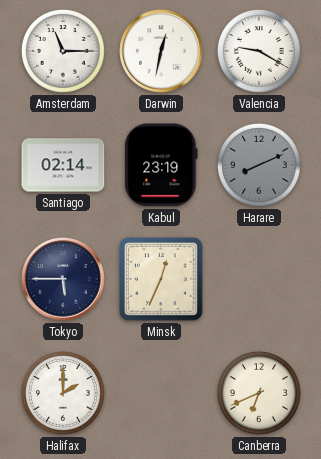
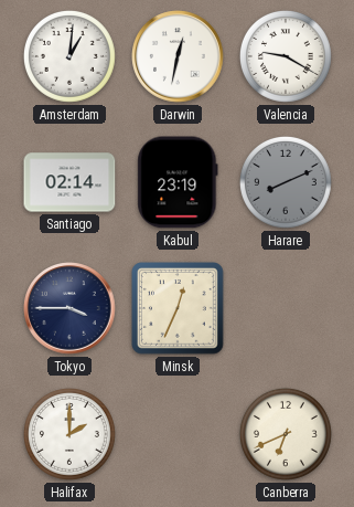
Amsterdam: 11:15 -> 1:01 (69, 56)
Tokyo: 5:45 -> 3:45 (69, 308)
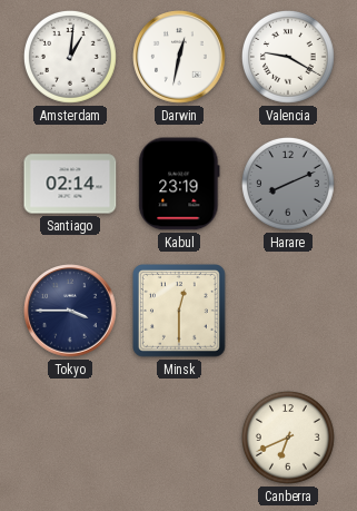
Minsk: 12:34 -> 12:30 (180, 312)
Halifax: 2:00 -> none (69, 434)
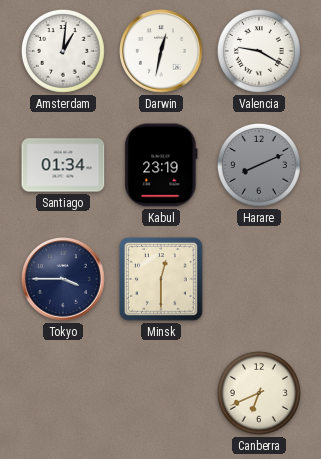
Santiago: 02:14 -> 01:34 (63, 165)
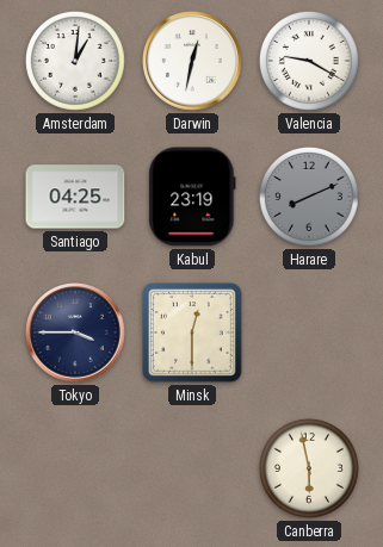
Santiago: 01:34 -> 04:25 (75, 197)
Canberra: 6:41 -> 5:58 (309, 468)
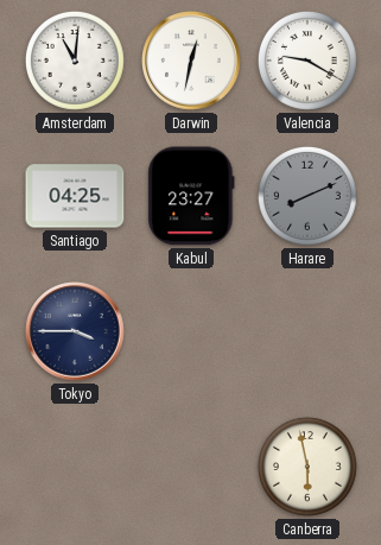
Amsterdam: 1:01 -> 11:01 (75, 61)
Kabul: 23:19 -> 23:27 (191, 196)
Minsk: 12:30 -> none (193, 334)
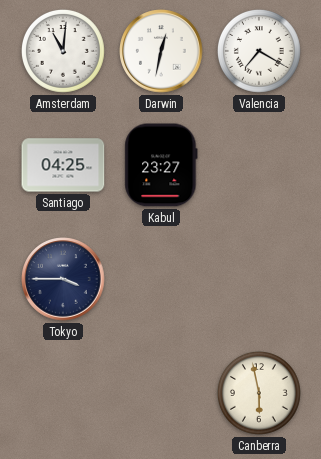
Valencia: 9:20 -> 7:20 (259, 51)
Harare: 8:11 -> none (307, 196)
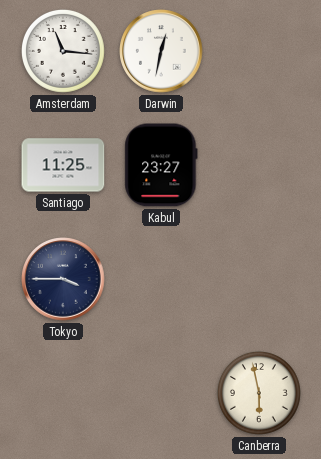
Amsterdam: 11:01 -> 11:16 (63, 51)
Valencia: 7:20 -> none (259, 51)
Santiago: 04:25 -> 11:25 (63, 165)
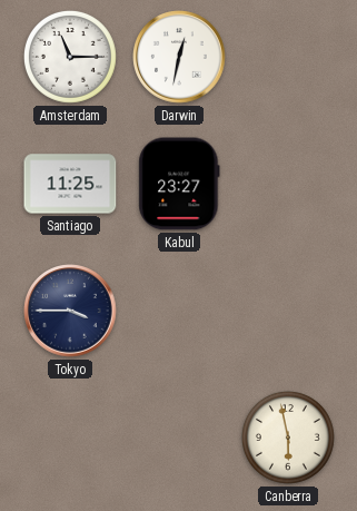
Amsterdam: 11:16 -> 11:15 (70, 57)
